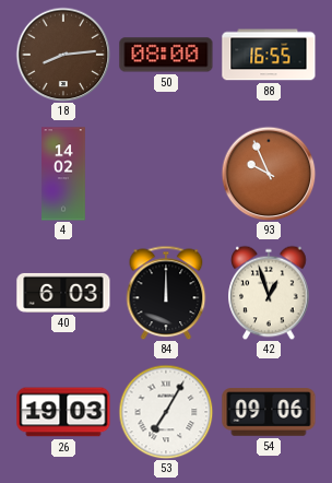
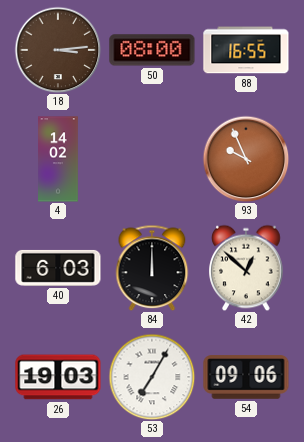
18: 8:14 -> 3:14 (58, 50)
42: 12:57 -> 12:52 (246, 268)
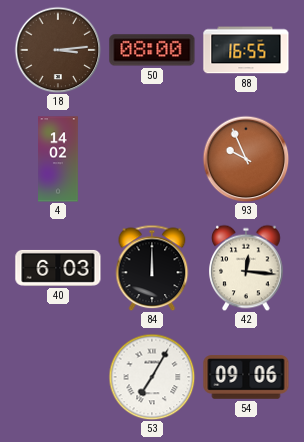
42: 12:52 -> 12:16 (246, 268)
26: 19:03 -> none (58, 377)
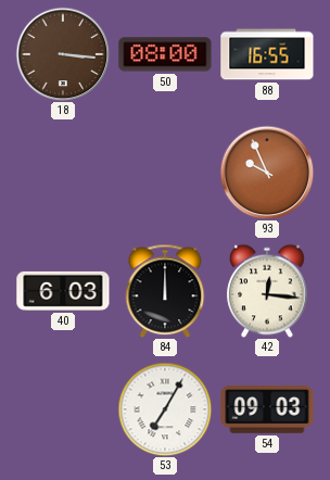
18: 3:14 -> 3:16 (63, 54)
4: 14:02 -> none (58, 159)
54: 09:06 -> 09:03 (267, 409)
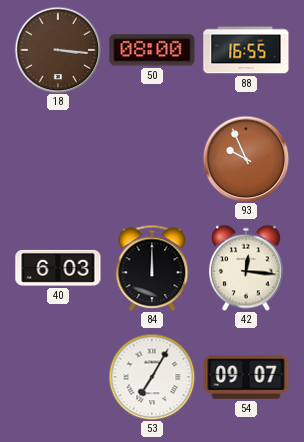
54: 09:03 -> 09:07 (246, 377)
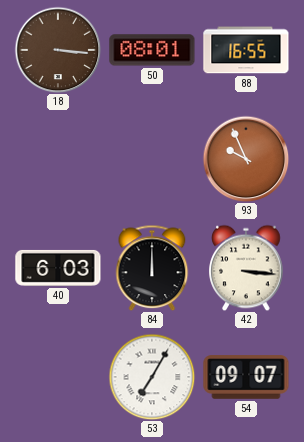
50: 08:00 -> 08:01 (152, 50)
42: 12:16 -> 3:16 (246, 268)
